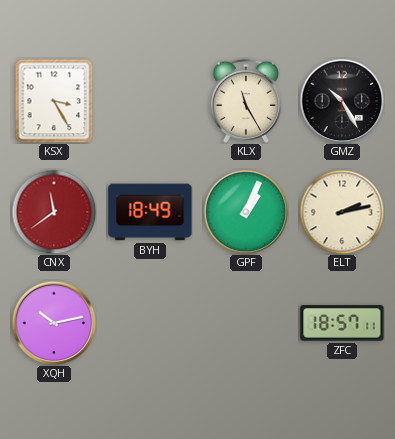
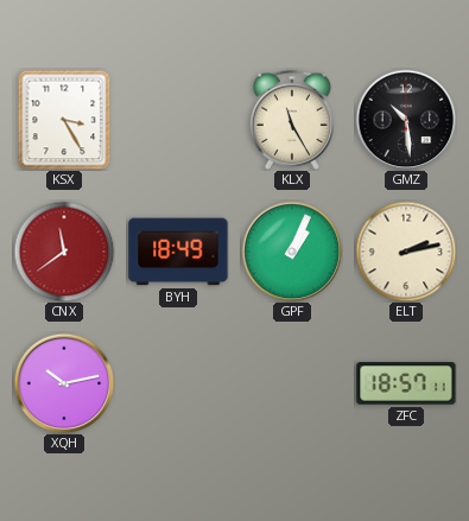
GMZ: 10:25 -> 10:29 (406, 120)
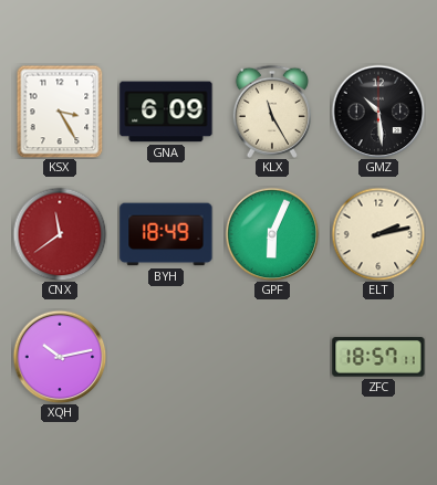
GNA: none -> 6:09 (166, 112)
GPF: 1:04 -> 6:04 (272, 234)
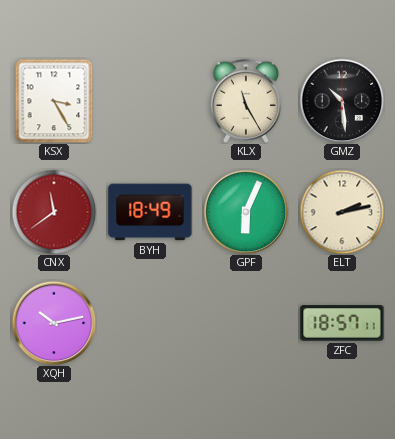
GNA: 6:09 -> none (166, 112)
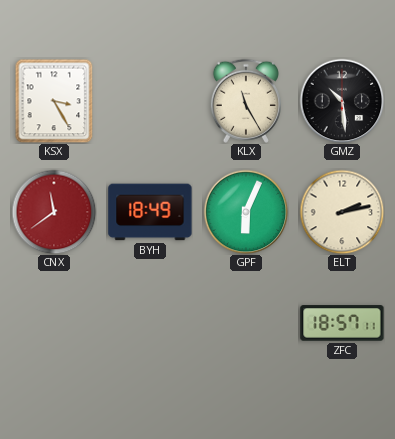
XQH: 10:13 -> none (54, 323)
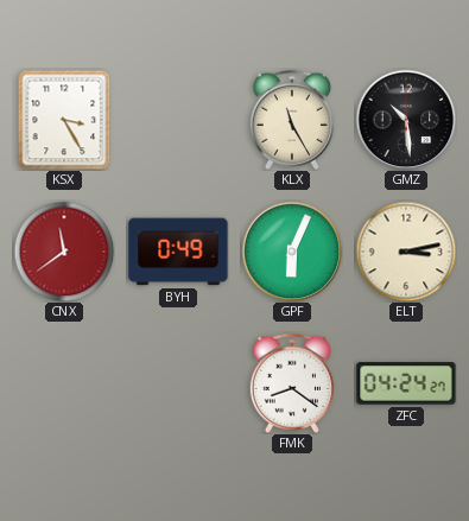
BYH: 18:49 -> 0:49 (178, 252)
ELT: 2:13 -> 3:13 (406, 252)
FMK: none -> 8:21 (292, 383)
ZFC: 18:57 -> 04:24 (406, 383)
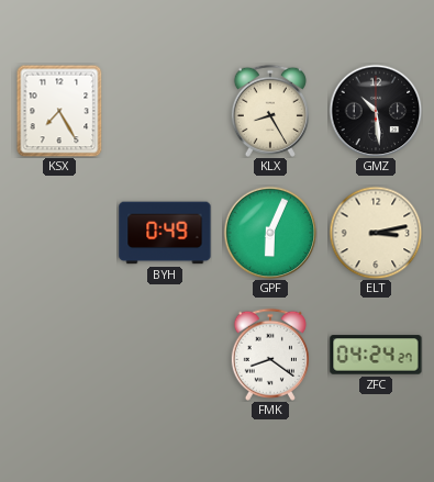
KSX: 3:25 -> 7:25 (59, 111)
KLX: 11:25 -> 8:25 (270, 111)
CNX: 11:39 -> none (64, 252)
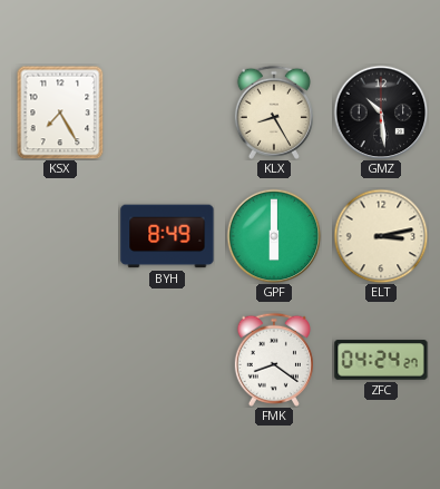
BYH: 0:49 -> 8:49 (167, 236)
GPF: 6:04 -> 6:00 (274, 236)
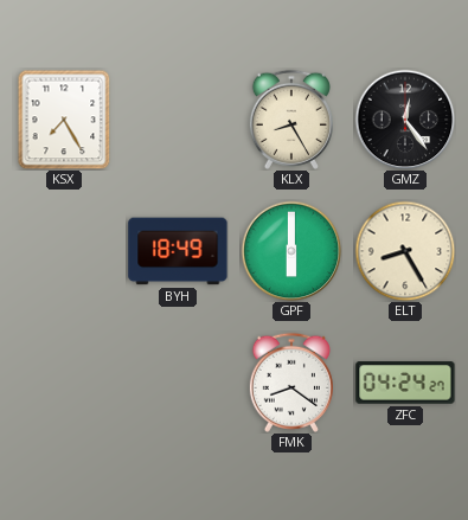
GMZ: 10:29 -> 12:24 (405, 120)
BYH: 8:49 -> 18:49 (178, 251)
ELT: 3:13 -> 8:25 (405, 251)
